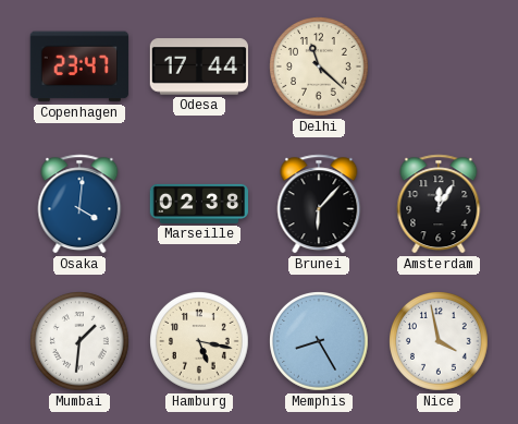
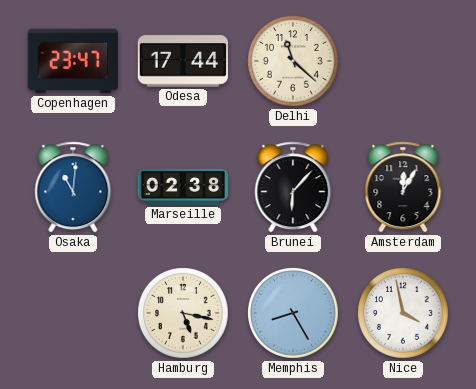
Osaka: 4:01 -> 11:01 (73, 187)
Mumbai: 1:31 -> none (81, 342)
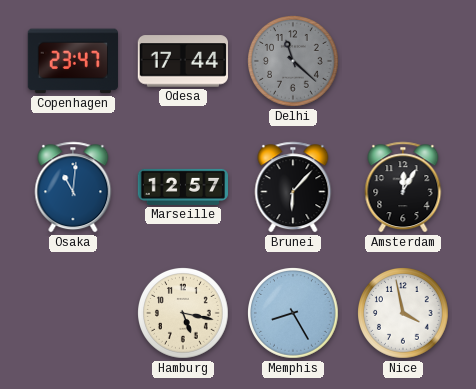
Delhi dial: cream -> grey (294, 62)
Marseille: 02:38 -> 12:57 (183, 187)
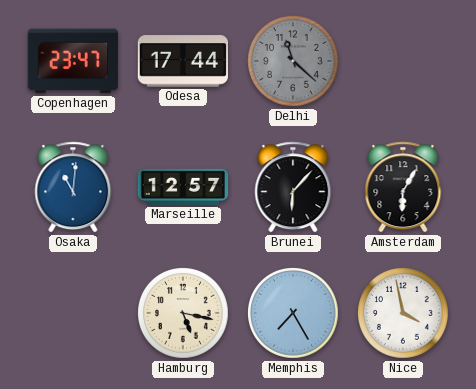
Amsterdam: 12:05 -> 6:05 (403, 187)
Memphis: 8:25 -> 7:25 (294, 314)
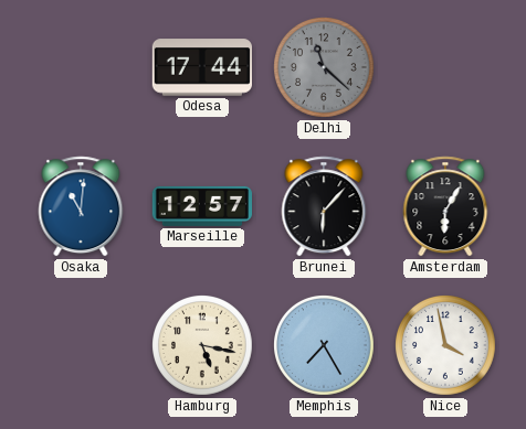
Copenhagen: 23:47 -> none (73, 61)
